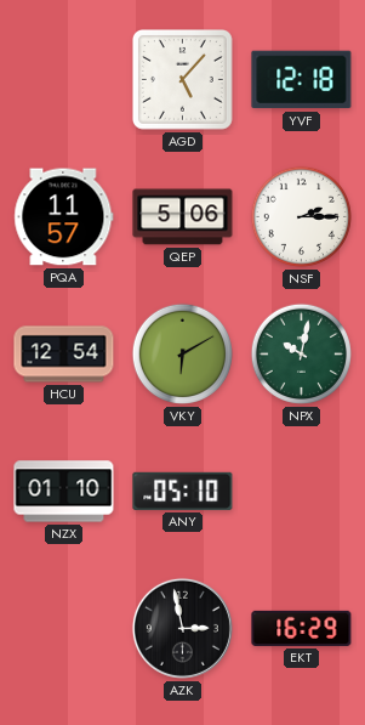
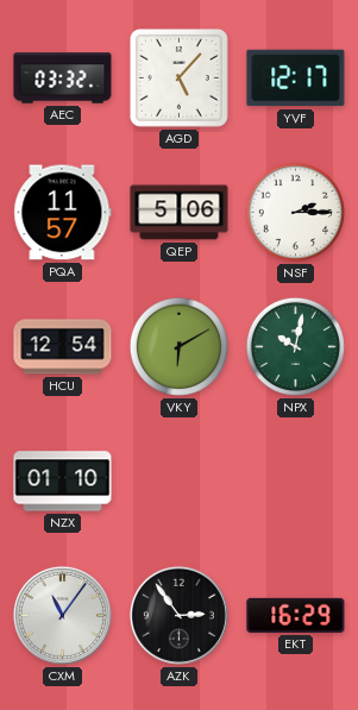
AEC: none -> 03:32 (63, 78)
YVF: 12:18 -> 12:17 (296, 78)
ANY: 05:10 -> none (183, 491)
CXM: none -> 11:06 (62, 615)
AZK: 2:58 -> 2:54 (178, 615)
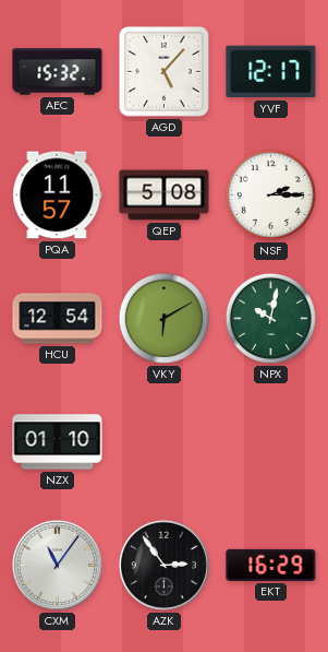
AEC: 03:32 -> 15:32 (58, 72)
QEP: 5:06 -> 5:08 (165, 195)
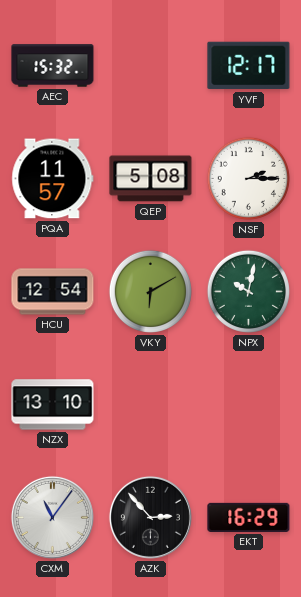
AGD: 5:07 -> none (163, 71)
NZX: 01:10 -> 13:10 (53, 405)
AZK: 2:54 -> 2:53 (150, 517)
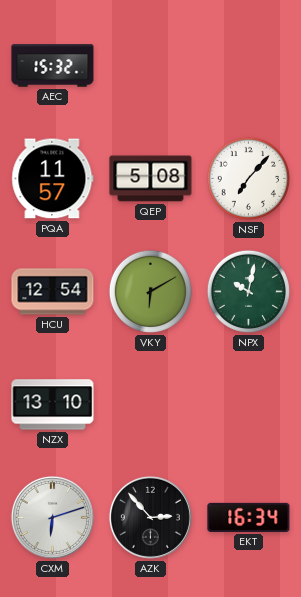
YVF: 12:17 -> none (249, 66)
NSF: 2:15 -> 7:07 (248, 178)
CXM: 11:06 -> 6:12 (52, 517)
EKT: 16:29 -> 16:34 (249, 517)
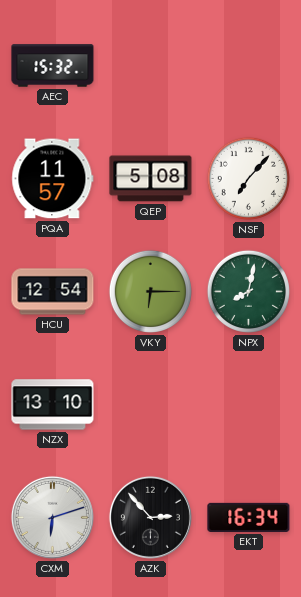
VKY: 6:10 -> 6:15 (150, 291)
NPX: 10:02 -> 8:02 (248, 291)
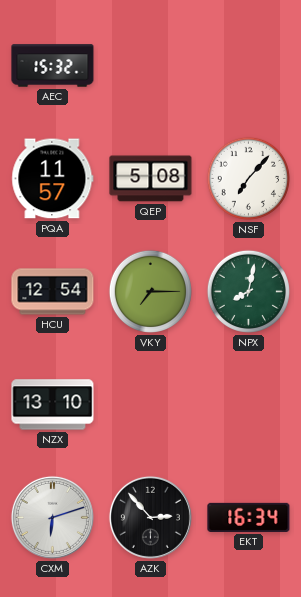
VKY: 6:15 -> 7:15 (150, 291)
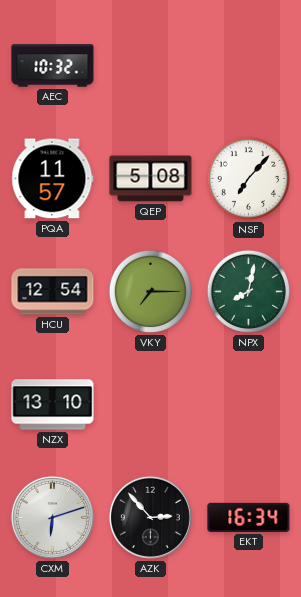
AEC: 15:32 -> 10:32 (53, 66)
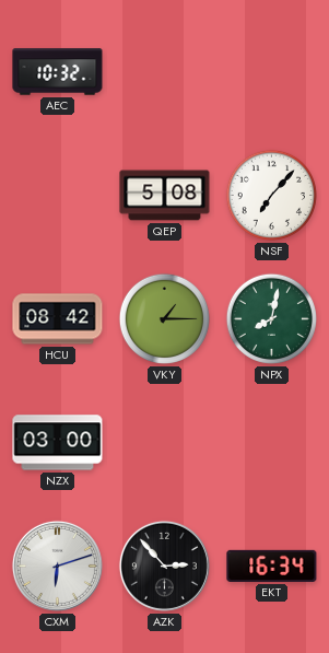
PQA: 11:57 -> none (53, 179)
HCU: 12:54 -> 08:42 (58, 319)
VKY: 7:15 -> 1:15 (164, 318)
NZX: 13:10 -> 03:00 (58, 443)
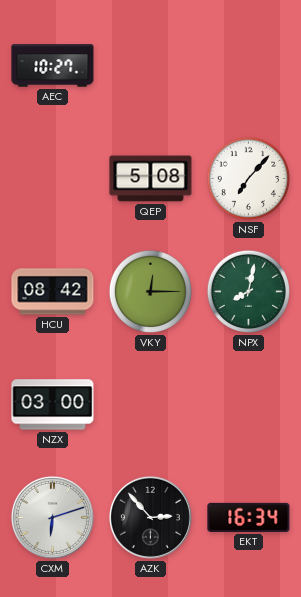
AEC: 10:32 -> 10:27 (53, 66)
VKY: 1:15 -> 12:15 (150, 291)
